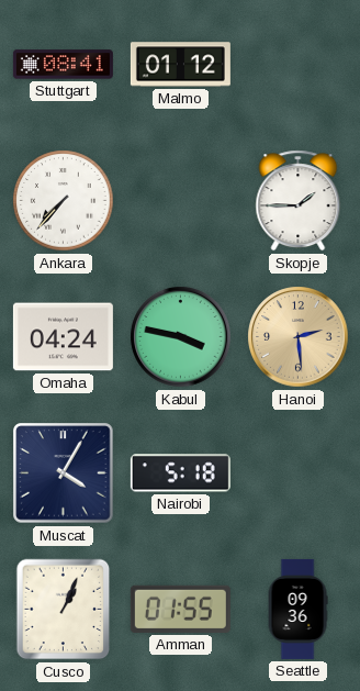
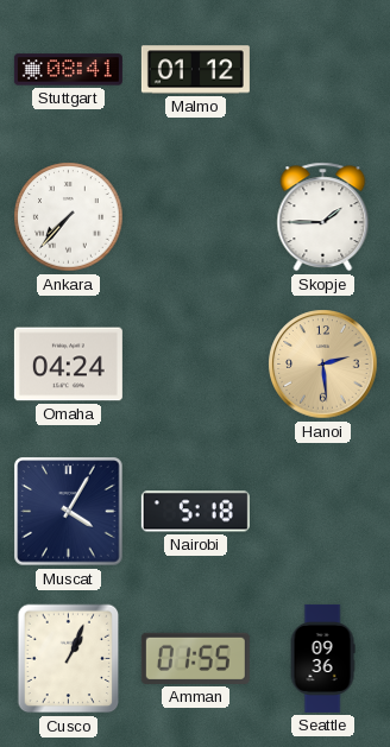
Kabul: 3:47 -> none (181, 337)
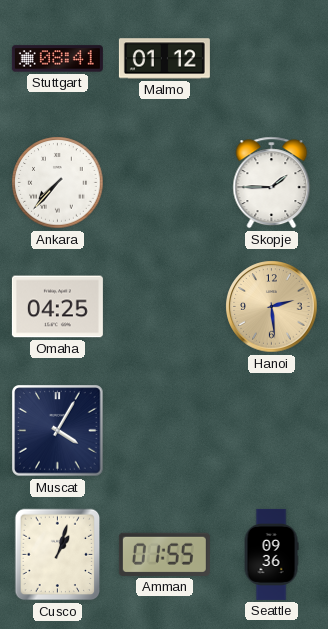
Omaha: 04:24 -> 04:25 (57, 307)
Nairobi: 5:18 -> none (195, 512)
Cusco: 1:04 -> 1:03 (58, 555)
